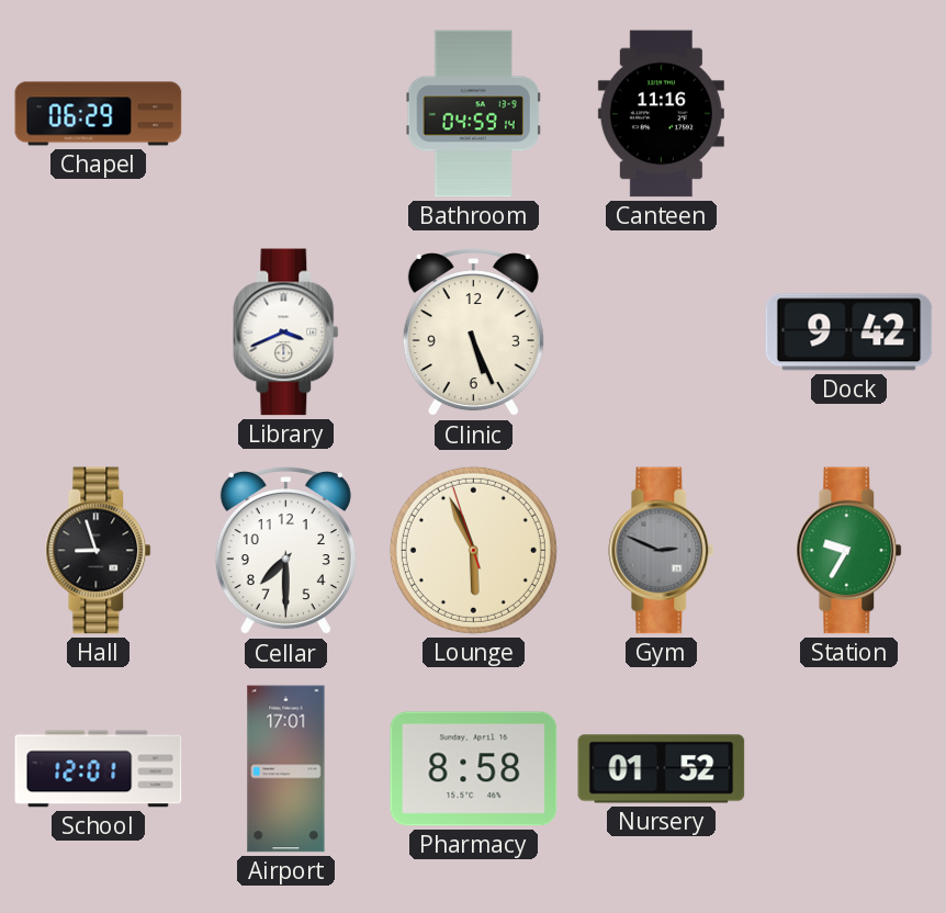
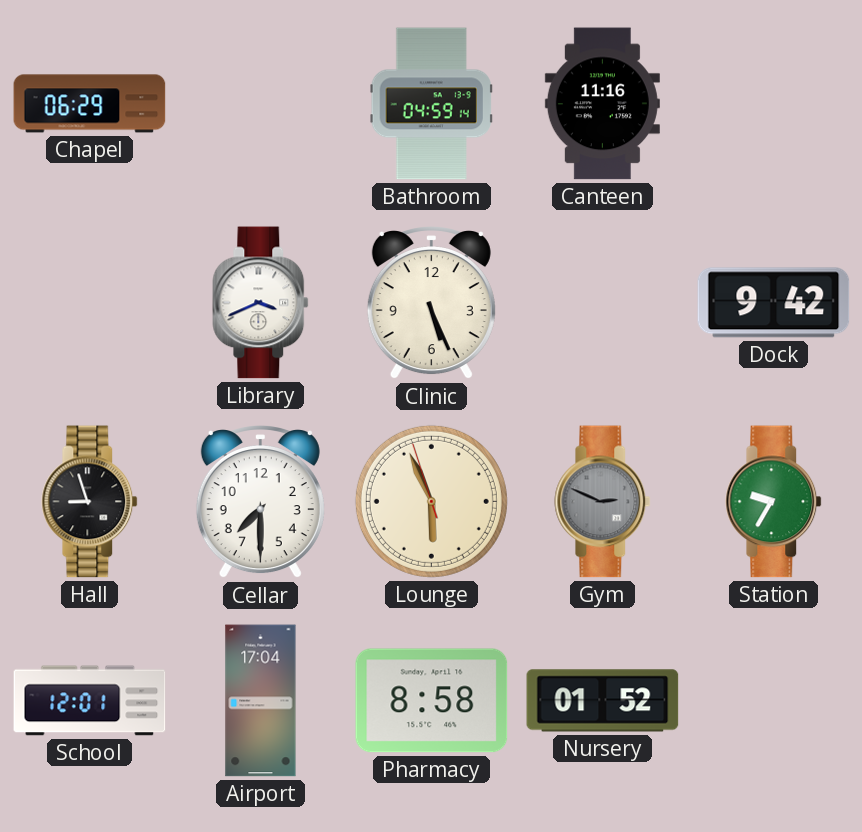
Airport: 17:01 -> 17:04 (261, 701)
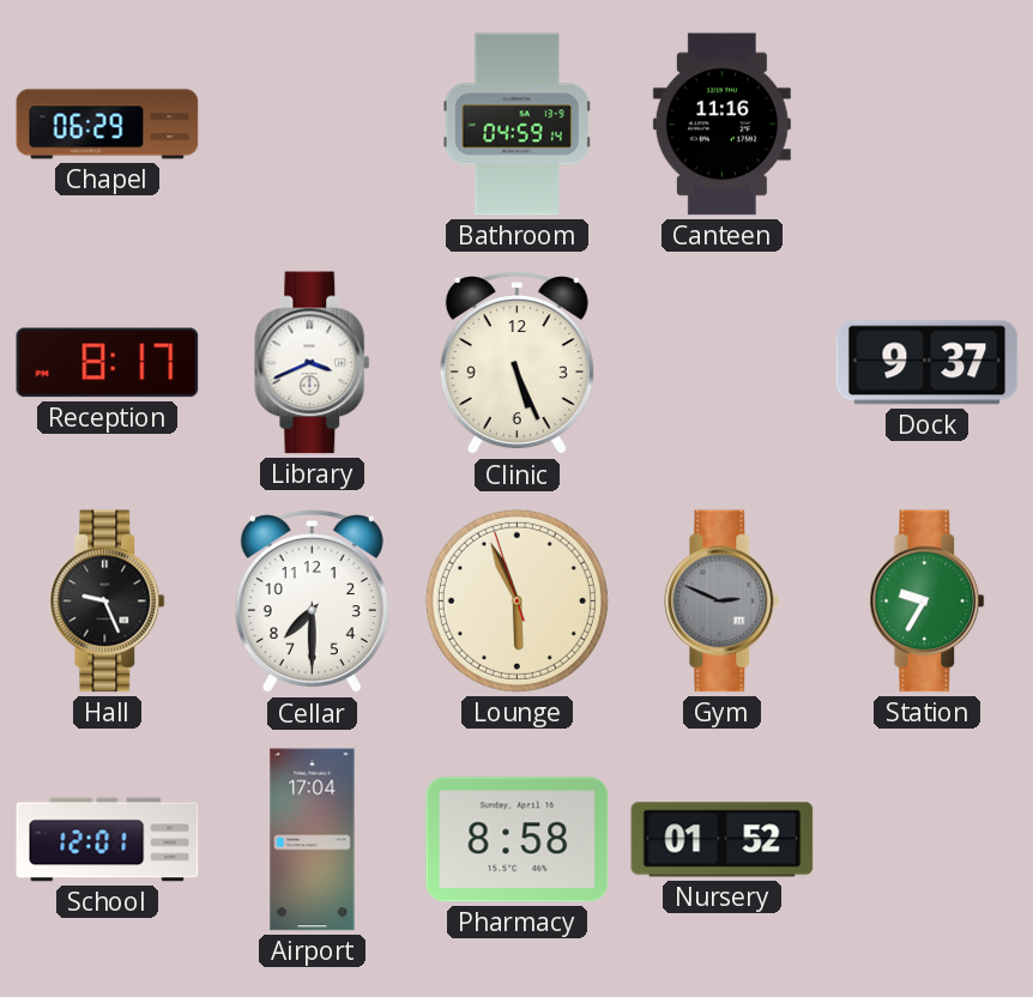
Reception: none -> 8:17 (108, 363)
Dock: 9:42 -> 9:37 (928, 363)
Hall: 8:57 -> 9:26 (108, 602)
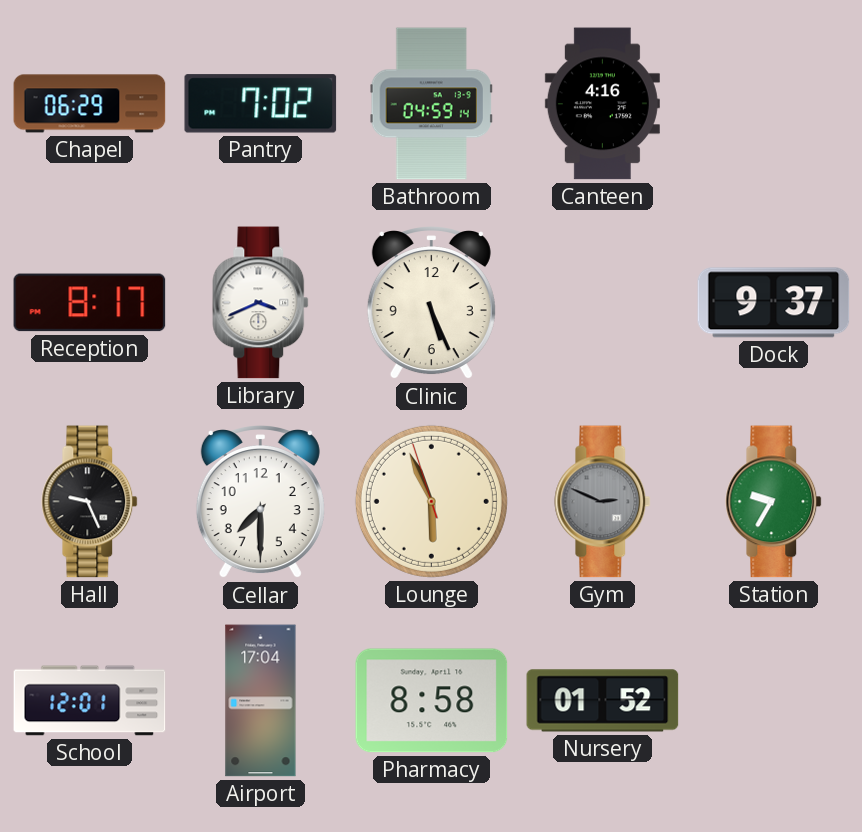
Pantry: none -> 7:02 (261, 104)
Canteen: 11:16 -> 4:16 (602, 104)
